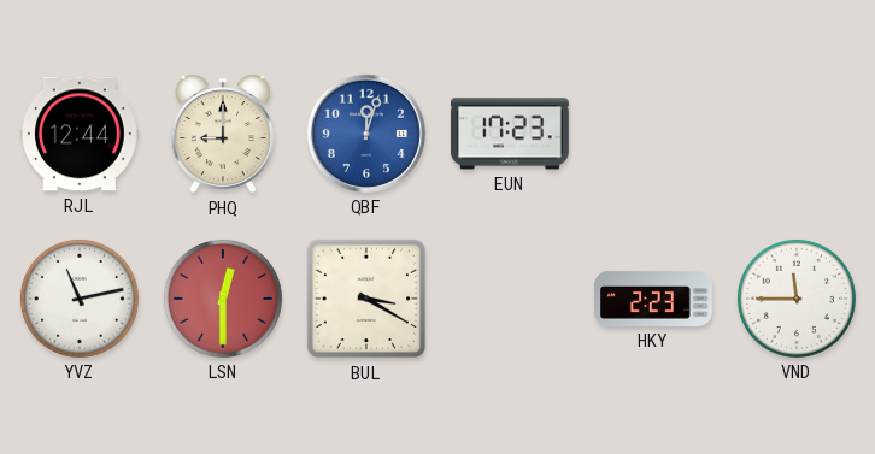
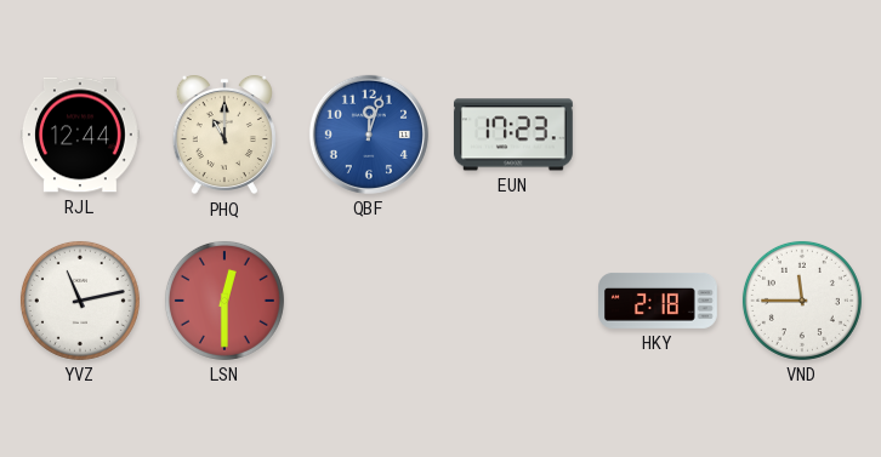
PHQ: 9:00 -> 11:00 (224, 135)
BUL: 3:20 -> none (366, 299)
HKY: 2:23 -> 2:18 (659, 301)
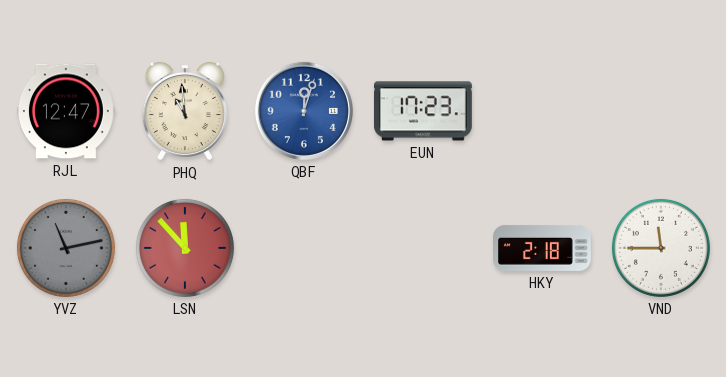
RJL: 12:44 -> 12:47 (66, 111)
PHQ: 11:00 -> 10:59 (185, 111)
YVZ dial: white -> grey (66, 248)
LSN: 12:30 -> 11:53 (185, 248)
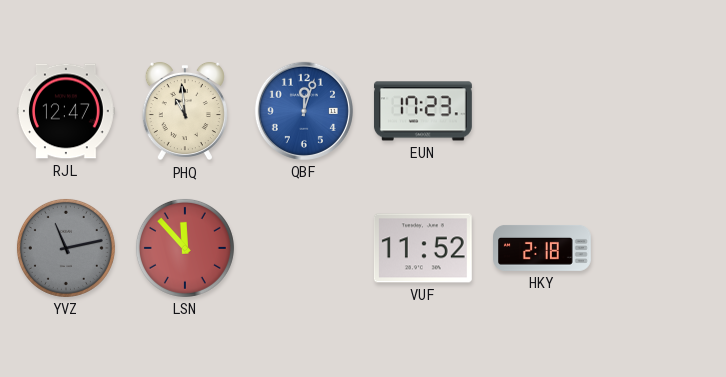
VUF: none -> 11:52 (423, 248)
VND: 11:45 -> none (661, 248)
